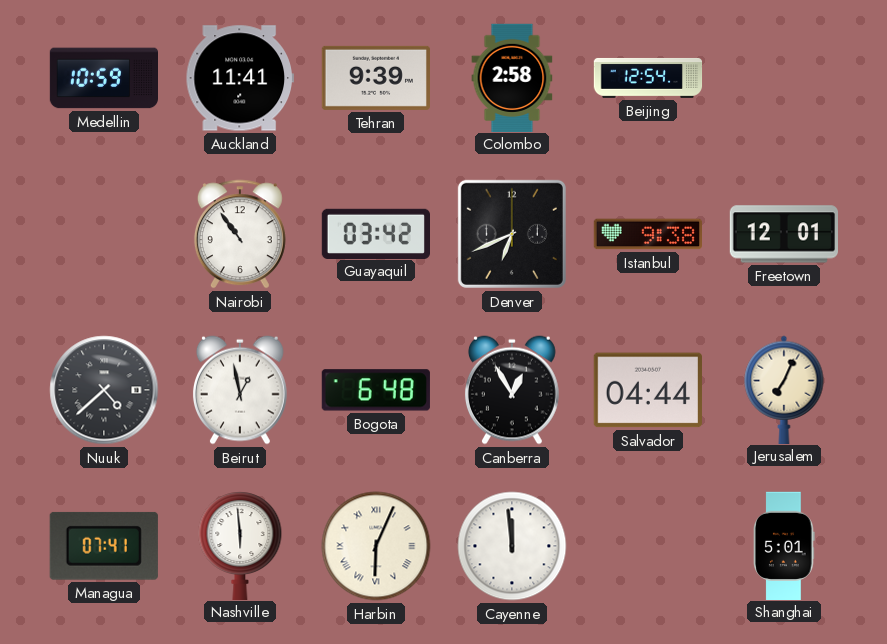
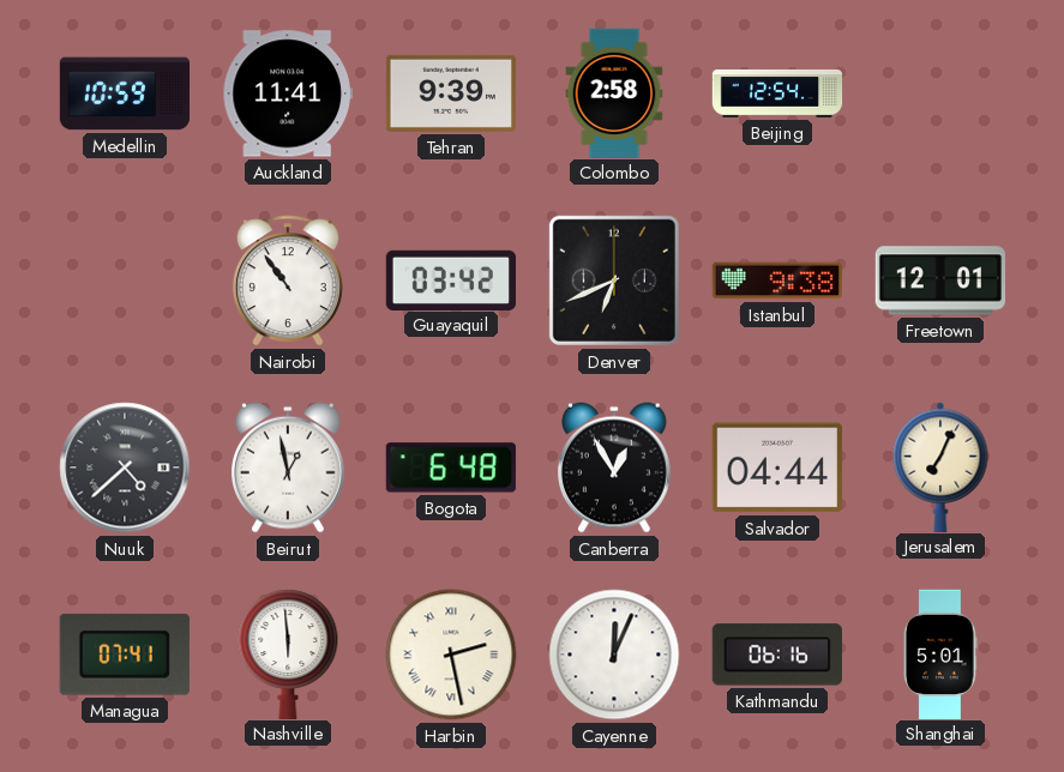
Harbin: 6:04 -> 2:28 (451, 655)
Cayenne: 11:59 -> 12:04 (614, 655)
Kathmandu: none -> 06:16 (777, 655)
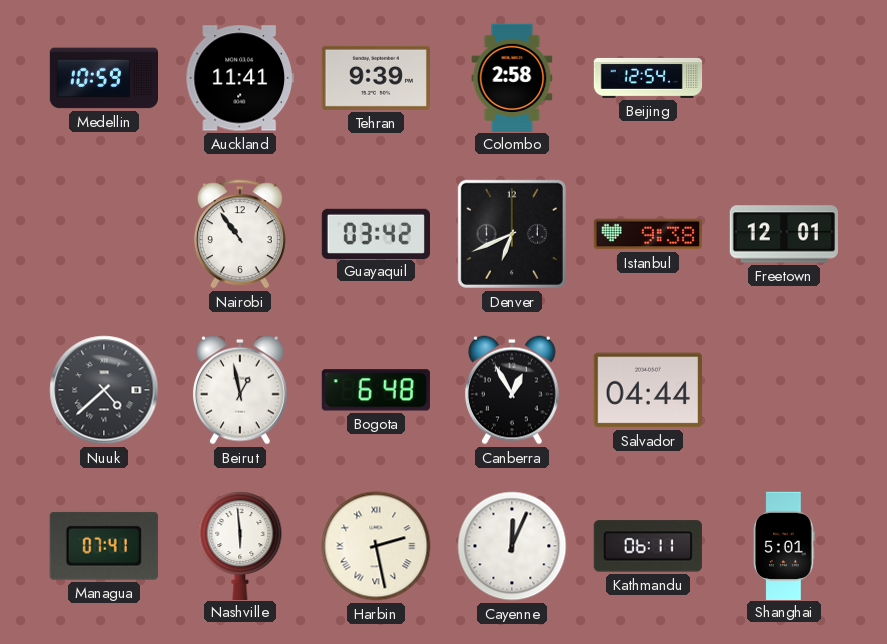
Jerusalem: 7:04 -> none (940, 466)
Kathmandu: 06:16 -> 06:11 (648, 546)
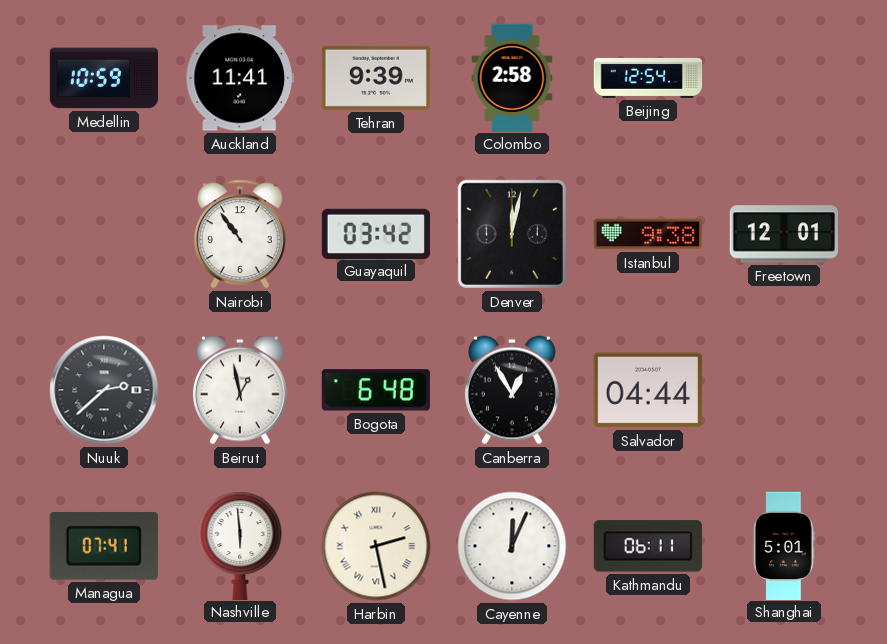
Denver: 6:41 -> 12:02 (512, 234)
Nuuk: 4:38 -> 2:38 (104, 390)
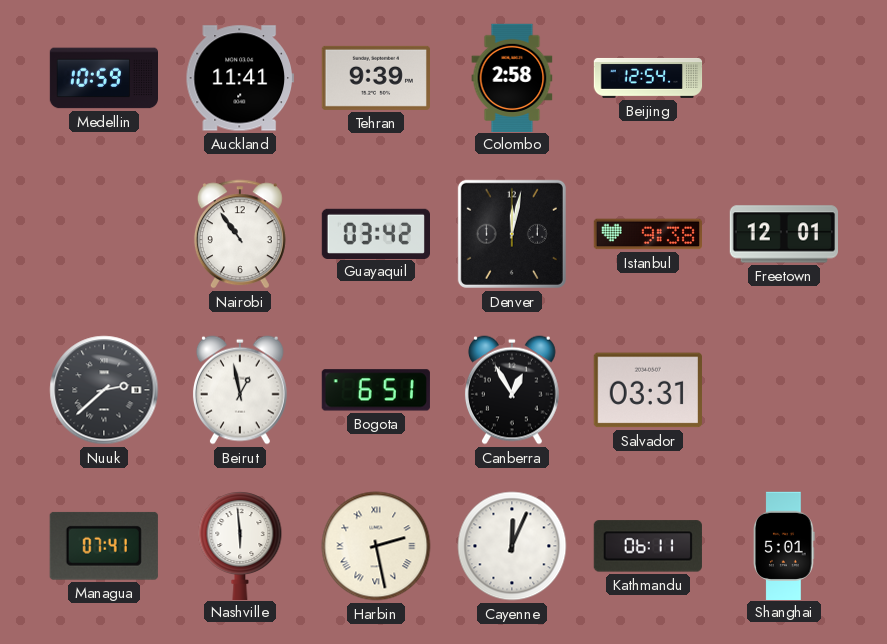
Bogota: 6:48 -> 6:51 (376, 390)
Salvador: 04:44 -> 03:31 (648, 390)
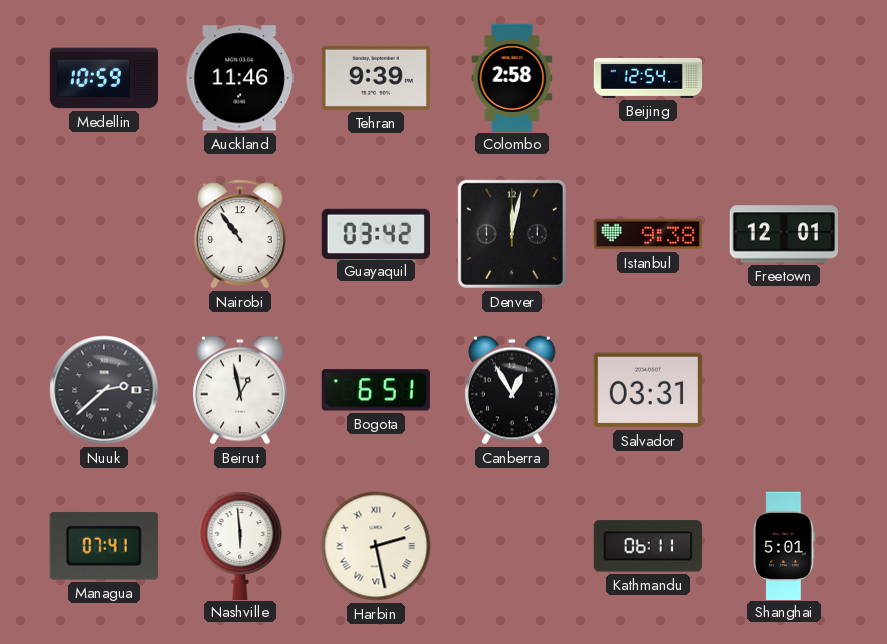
Auckland: 11:41 -> 11:46 (240, 78)
Cayenne: 12:04 -> none (512, 546)
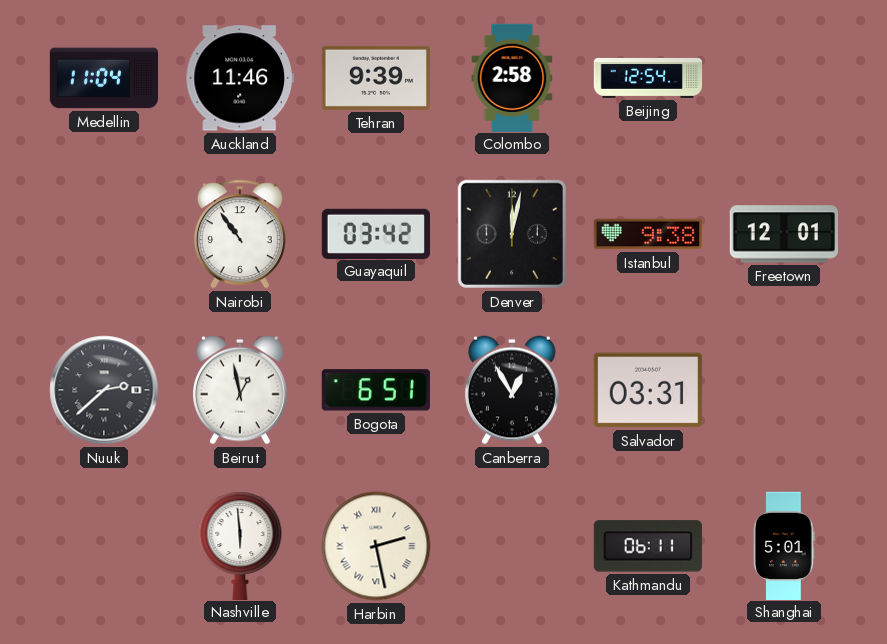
Medellin: 10:59 -> 11:04 (103, 78)
Managua: 07:41 -> none (104, 546)
